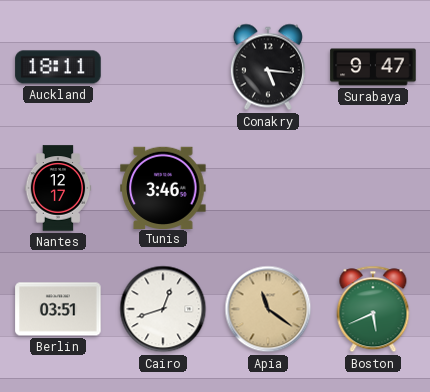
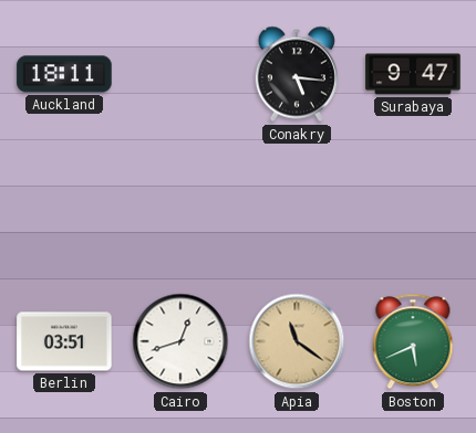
Nantes: 12:17 -> none (58, 188)
Tunis: 3:46 -> none (163, 187)
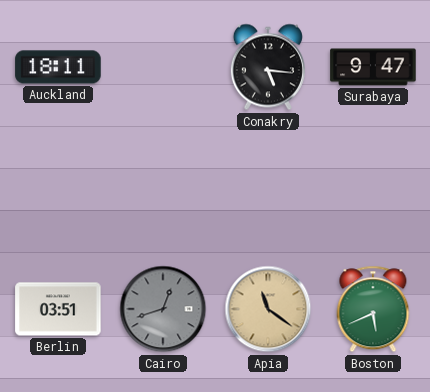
Cairo dial: white -> grey (163, 309)
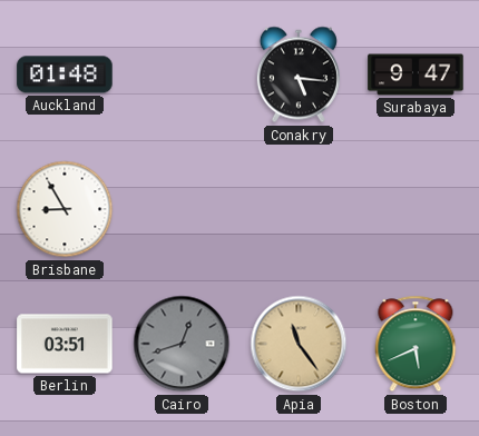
Auckland: 18:11 -> 01:48 (65, 75)
Brisbane: none -> 8:55 (65, 209)
Apia: 11:21 -> 11:24 (299, 344)
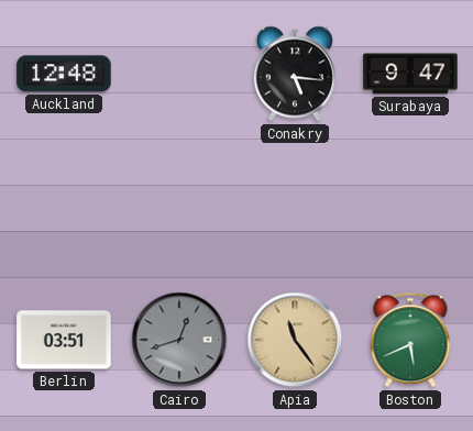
Auckland: 01:48 -> 12:48 (64, 74)
Brisbane: 8:55 -> none (65, 209)
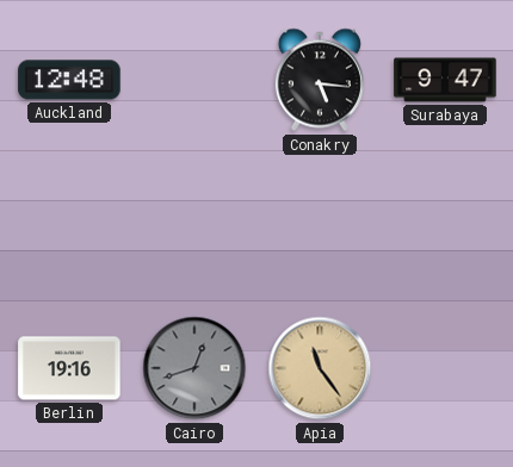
Berlin: 03:51 -> 19:16 (69, 368)
Boston: 5:41 -> none (410, 340)
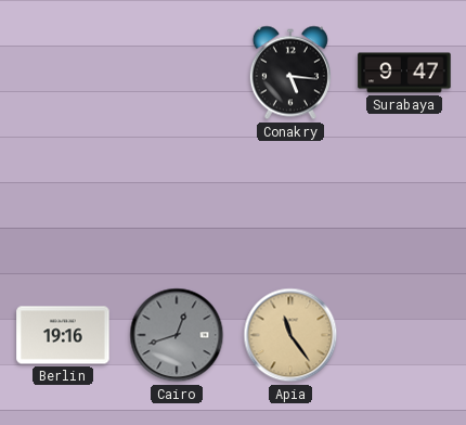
Auckland: 12:48 -> none (69, 80)
